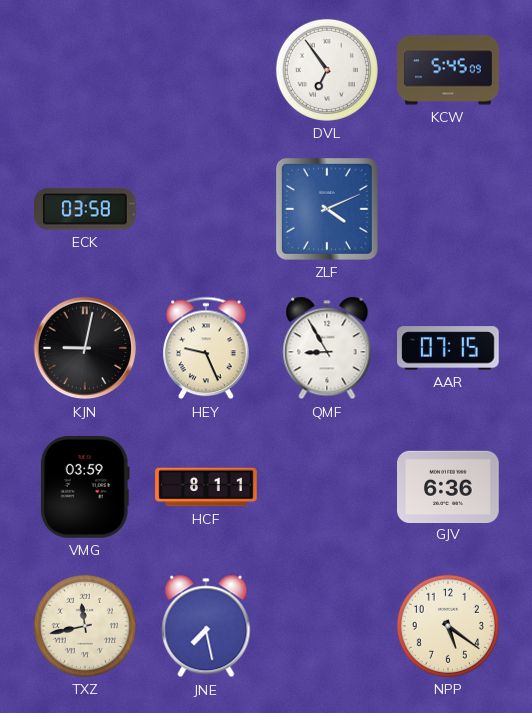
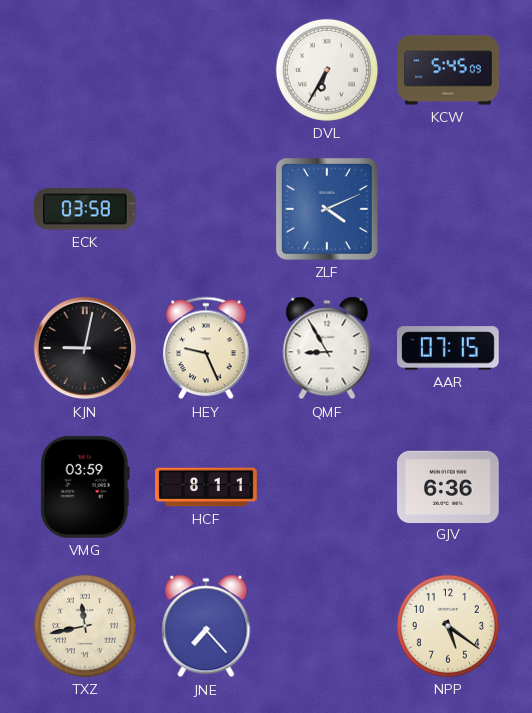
DVL: 6:54 -> 6:35 (327, 70)
JNE: 7:28 -> 7:23 (206, 626)
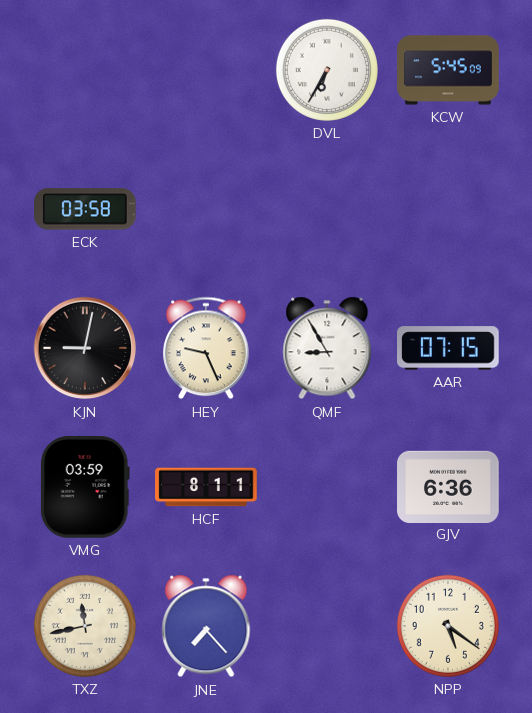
ZLF: 4:11 -> none (327, 209)
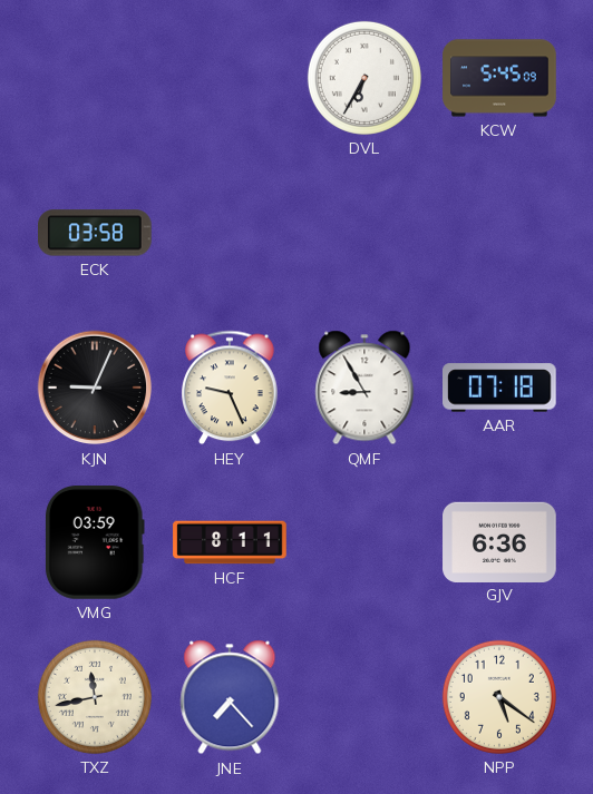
KJN: 9:02 -> 9:04 (95, 388)
AAR: 07:15 -> 07:18 (499, 388)
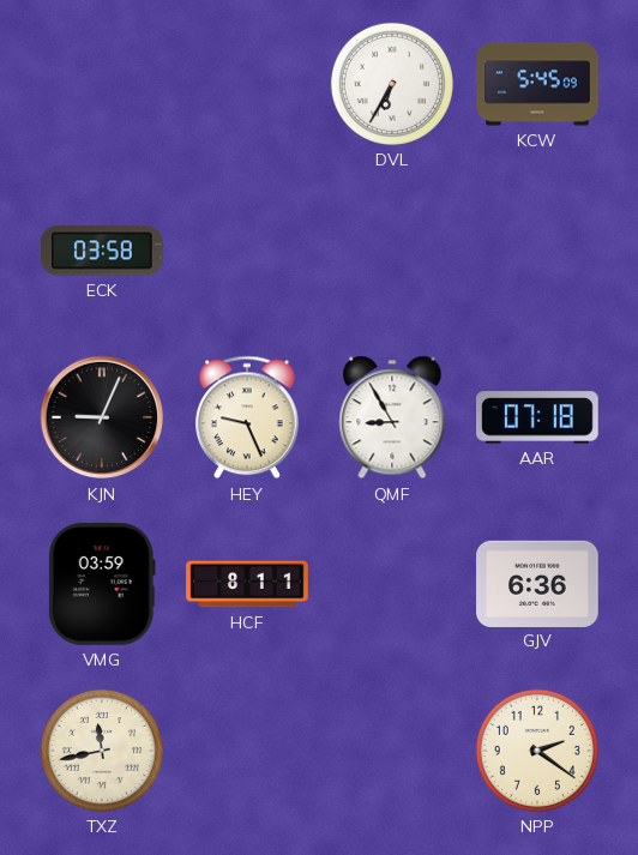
JNE: 7:23 -> none (230, 697)
NPP: 5:21 -> 2:21 (537, 751)
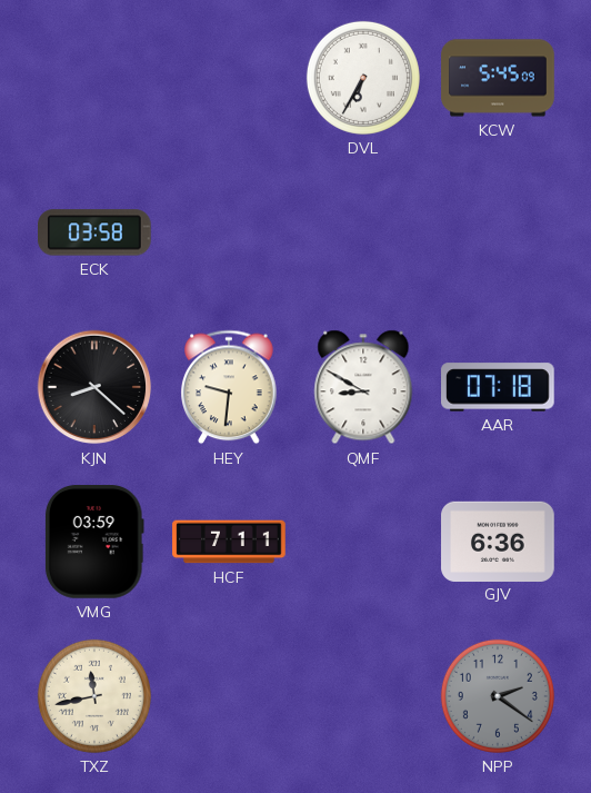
KJN: 9:04 -> 8:22 (94, 387)
HEY: 9:26 -> 9:31 (229, 387)
QMF: 8:55 -> 8:50 (363, 387)
HCF: 8:11 -> 7:11 (229, 542)
NPP dial: cream -> grey (498, 696)
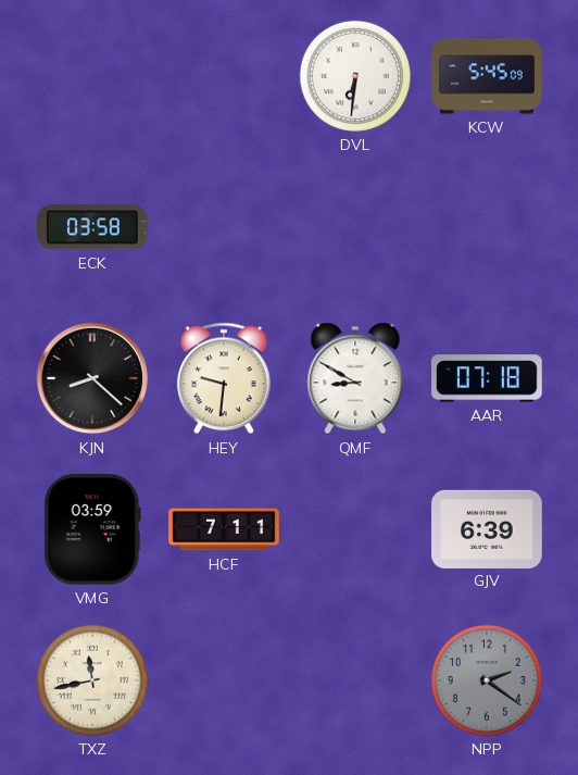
DVL: 6:35 -> 6:31 (355, 76)
GJV: 6:36 -> 6:39 (487, 528)
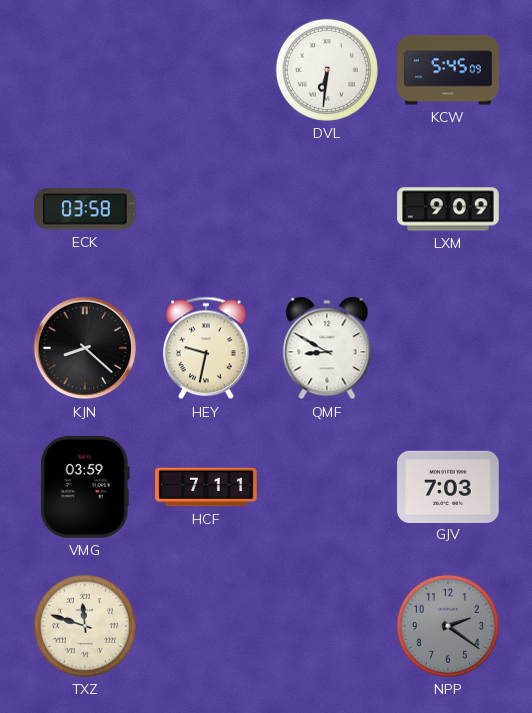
LXM: none -> 9:09 (448, 209)
HEY: 9:31 -> 9:32 (206, 348)
AAR: 07:18 -> none (487, 378)
GJV: 6:39 -> 7:03 (448, 486)
TXZ: 11:43 -> 11:48 (85, 626)
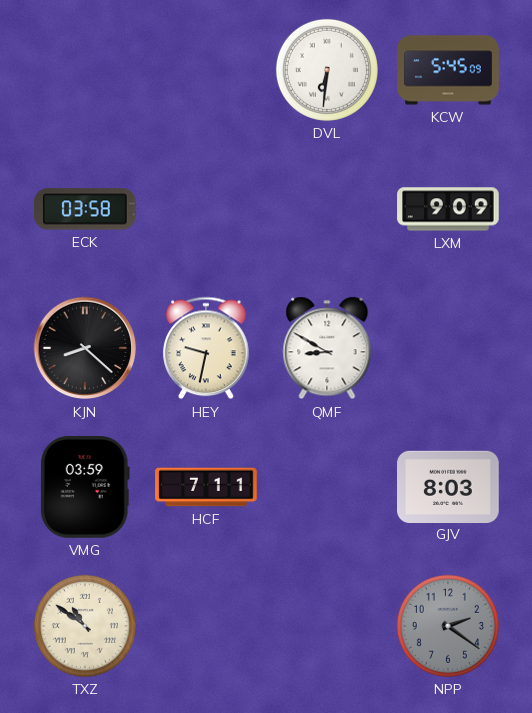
GJV: 7:03 -> 8:03 (448, 486)
TXZ: 11:48 -> 10:51 (85, 626)
